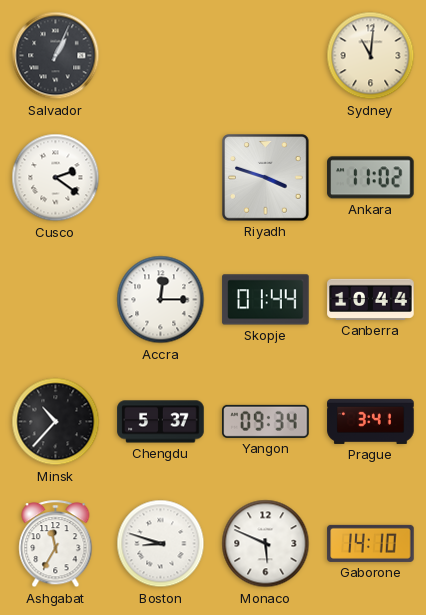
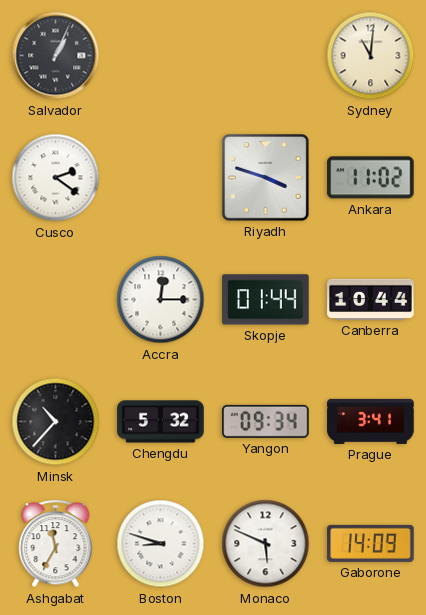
Chengdu: 5:37 -> 5:32 (161, 422)
Gaborone: 14:10 -> 14:09 (371, 543)
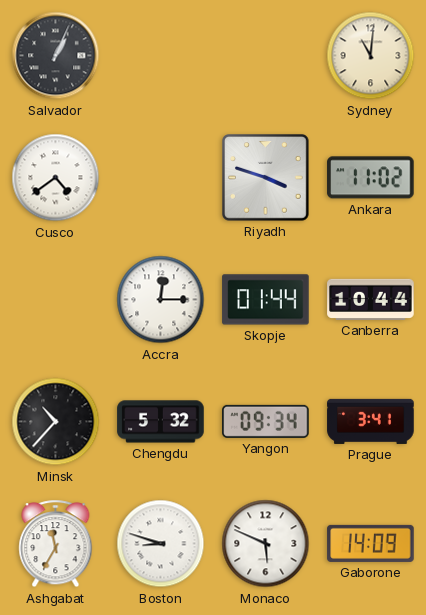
Cusco: 2:21 -> 4:39 (56, 178)
